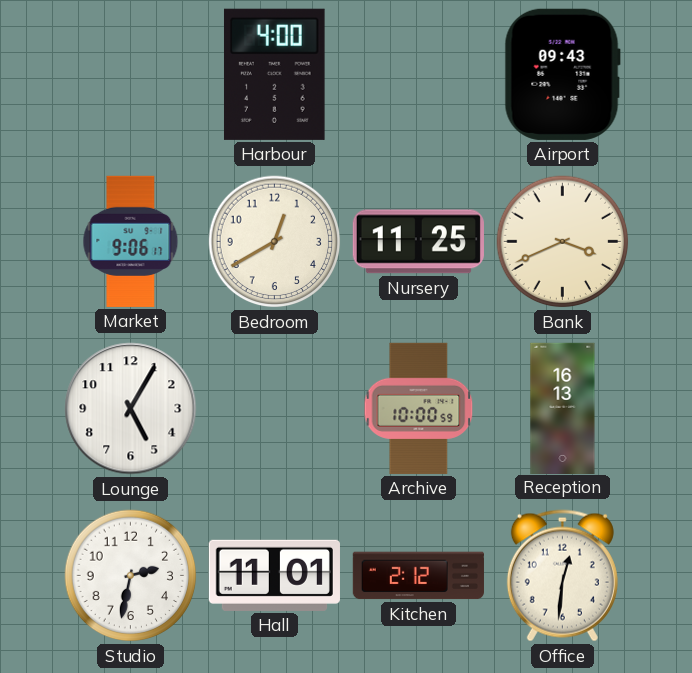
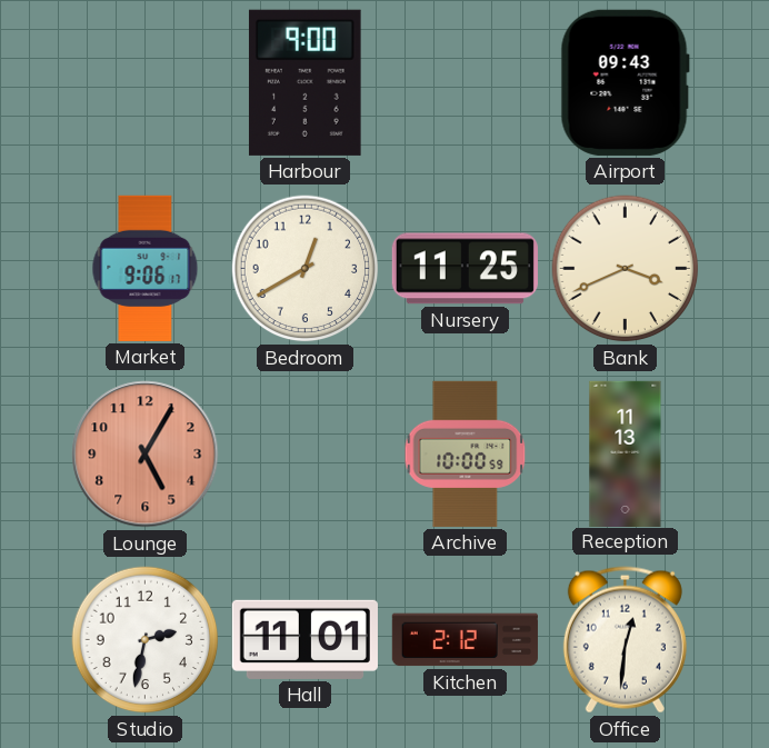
Harbour: 4:00 -> 9:00 (304, 82)
Lounge dial: white -> salmon (146, 455)
Reception: 16:13 -> 11:13 (626, 453)
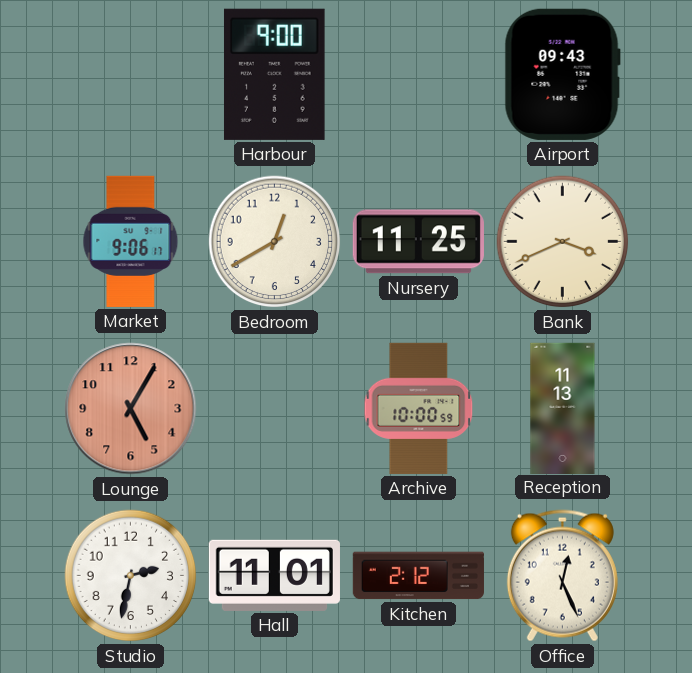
Office: 12:31 -> 12:26 (562, 576)
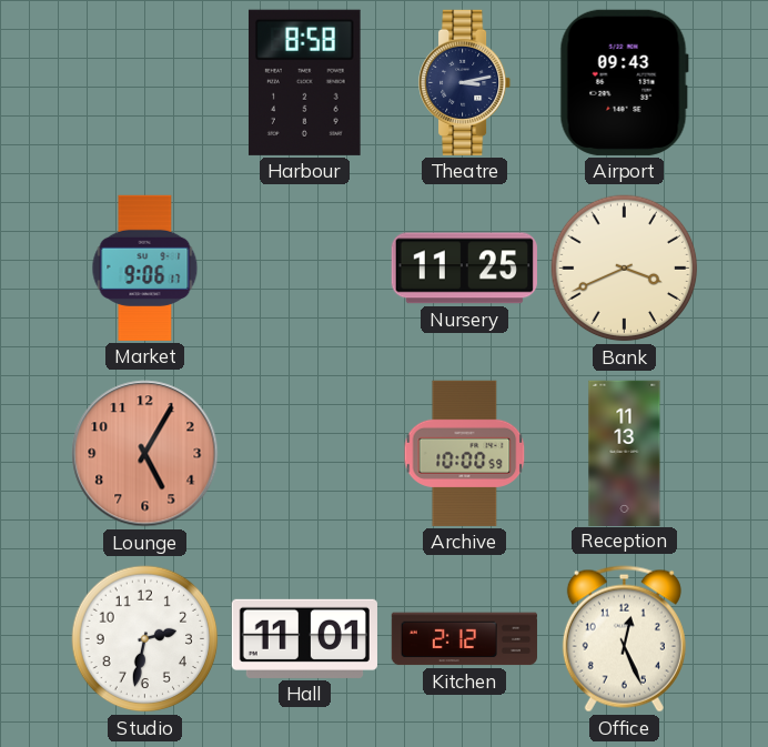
Harbour: 9:00 -> 8:58 (304, 82)
Theatre: none -> 3:13 (465, 82)
Bedroom: 12:40 -> none (275, 242)
